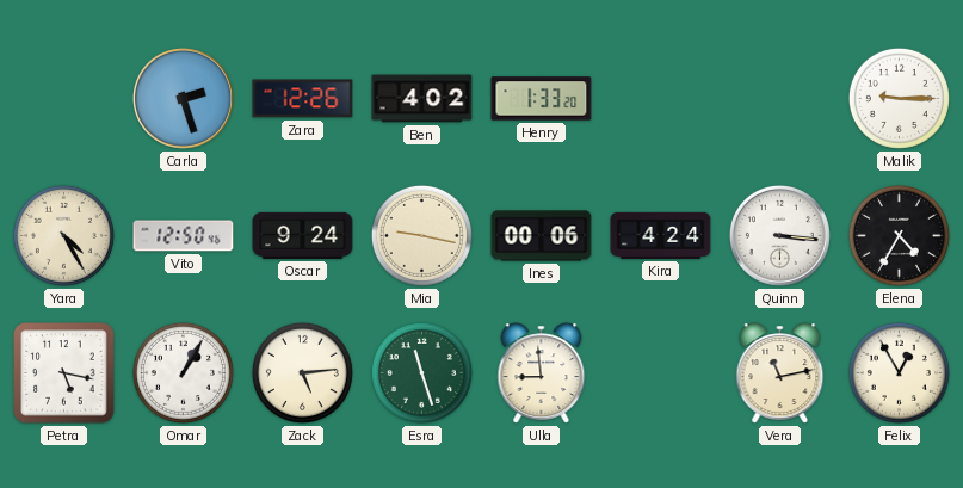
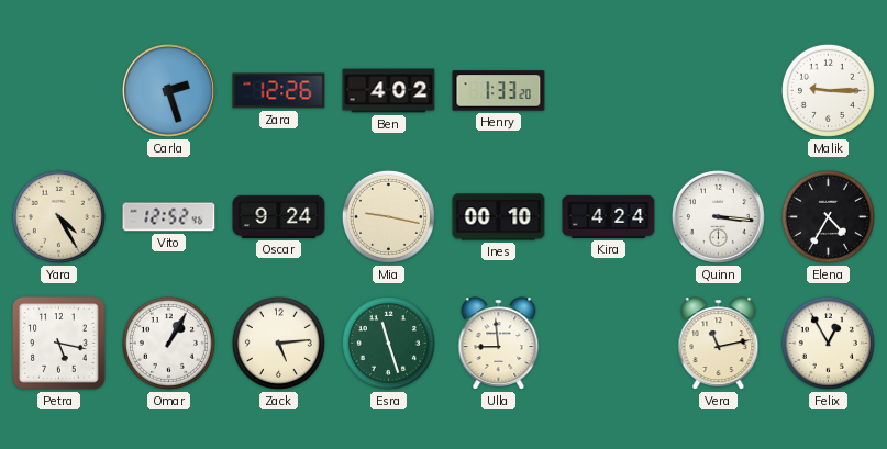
Vito: 12:50 -> 12:52 (169, 217)
Ines: 00:06 -> 00:10 (499, 217)
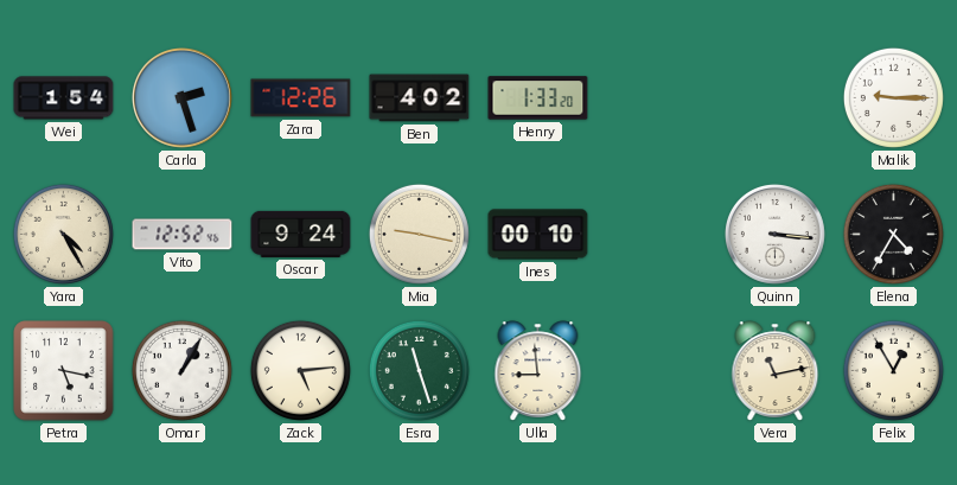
Wei: none -> 1:54 (64, 98)
Kira: 4:24 -> none (609, 216)
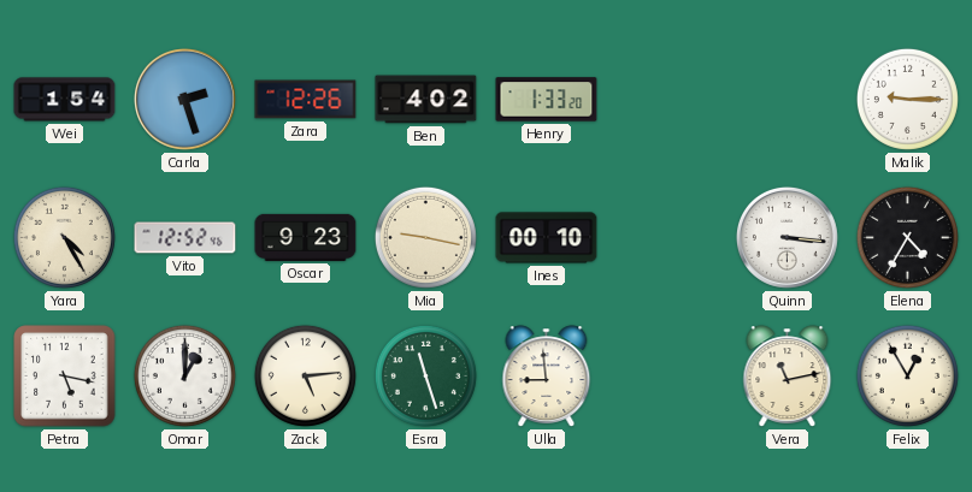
Oscar: 9:24 -> 9:23 (306, 237)
Omar: 1:05 -> 1:00 (184, 375)
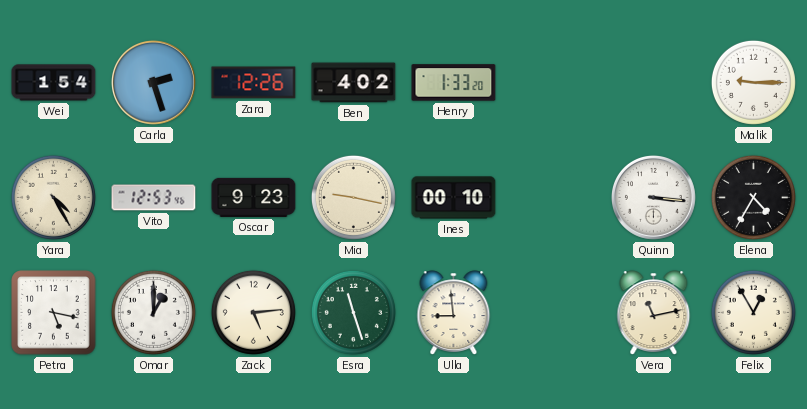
Vito: 12:52 -> 12:53 (154, 198)
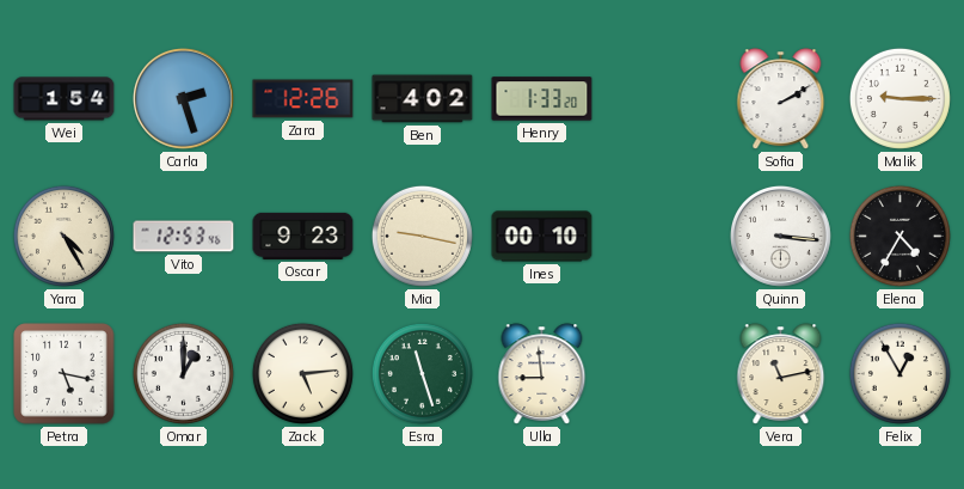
Sofia: none -> 2:10 (781, 99)
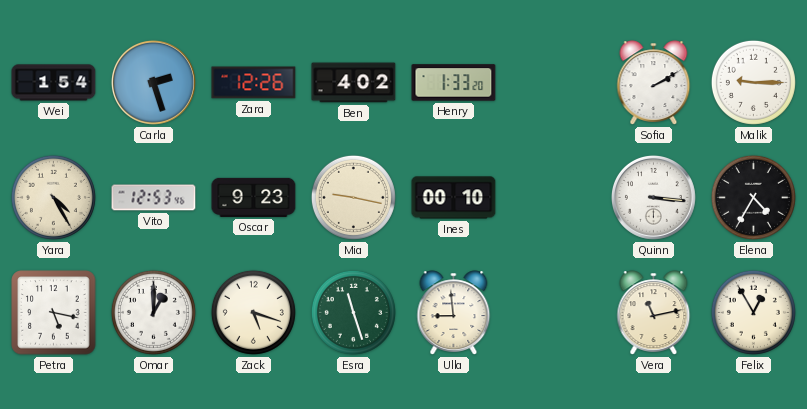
Zack: 5:14 -> 5:18 (253, 312)
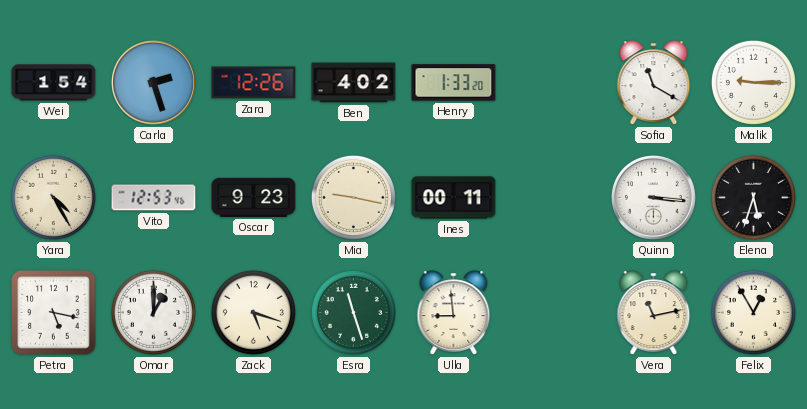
Sofia: 2:10 -> 11:20 (654, 83)
Ines: 00:10 -> 00:11 (454, 198)
Elena: 4:35 -> 5:33 (753, 197)
